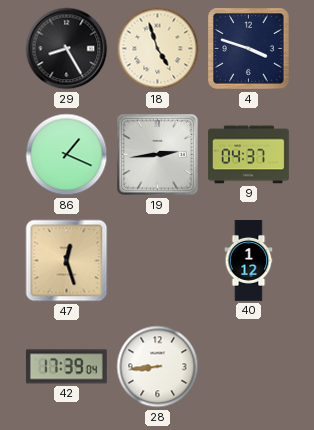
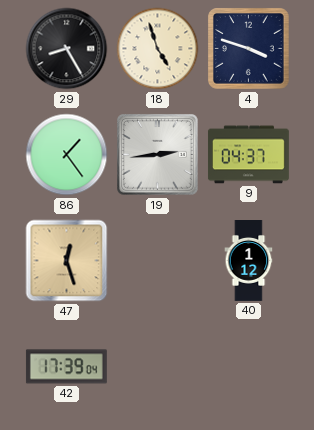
86: 1:19 -> 1:24 (67, 155)
28: 8:44 -> none (158, 367)
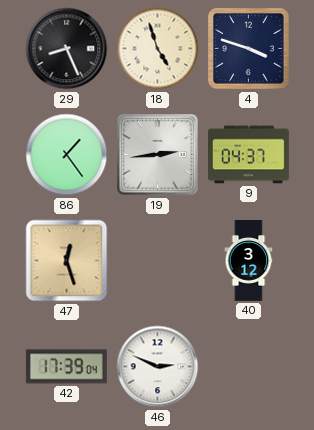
29: 8:25 -> 8:26 (67, 49)
40: 1:12 -> 3:12 (249, 261)
46: none -> 2:49 (158, 367)
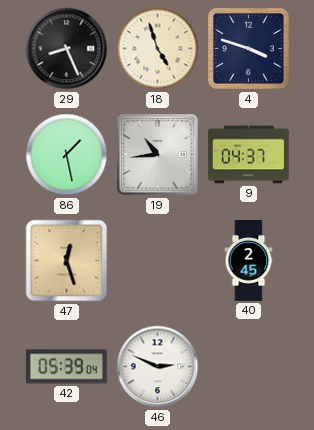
86: 1:24 -> 1:28 (67, 155)
19: 2:44 -> 10:44 (158, 155)
40: 3:12 -> 2:45 (249, 261)
42: 17:39 -> 05:39 (66, 367)
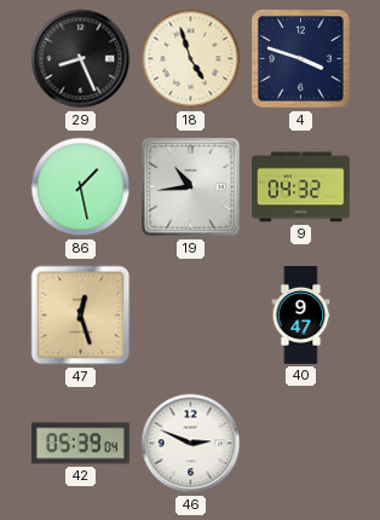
9: 04:37 -> 04:32 (300, 187)
40: 2:45 -> 9:47 (301, 316)
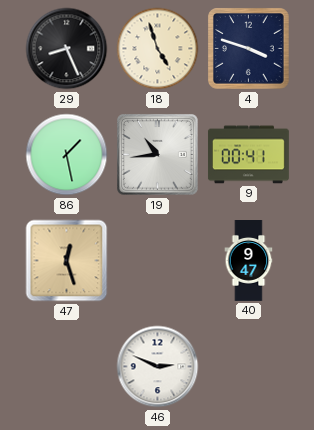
9: 04:32 -> 00:41 (248, 155)
42: 05:39 -> none (80, 444)
